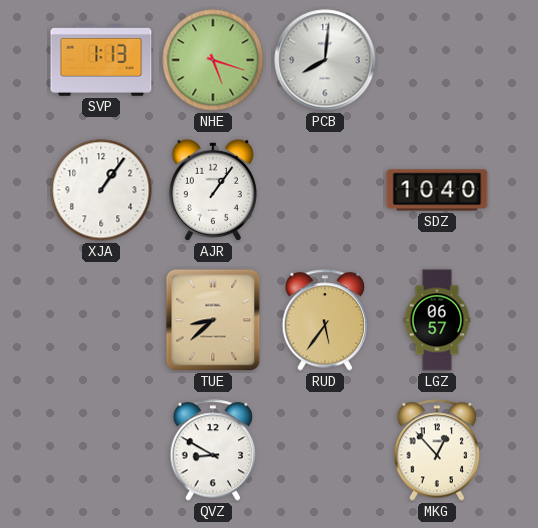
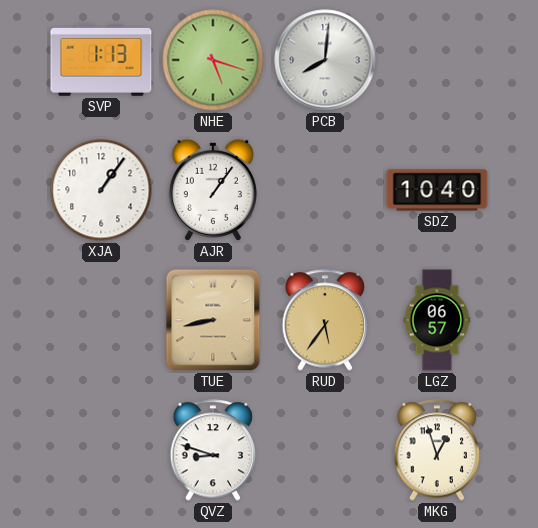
TUE: 8:38 -> 8:43 (213, 320)
QVZ: 8:50 -> 8:48 (213, 450)
MKG: 12:53 -> 12:57 (437, 450)
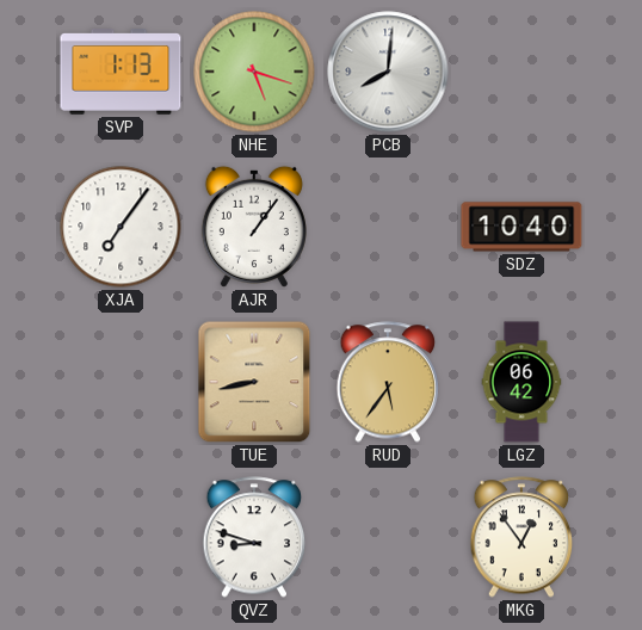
XJA: 1:06 -> 7:06 (121, 227)
LGZ: 06:57 -> 06:42 (521, 382)
MKG: 12:57 -> 12:54 (521, 537)
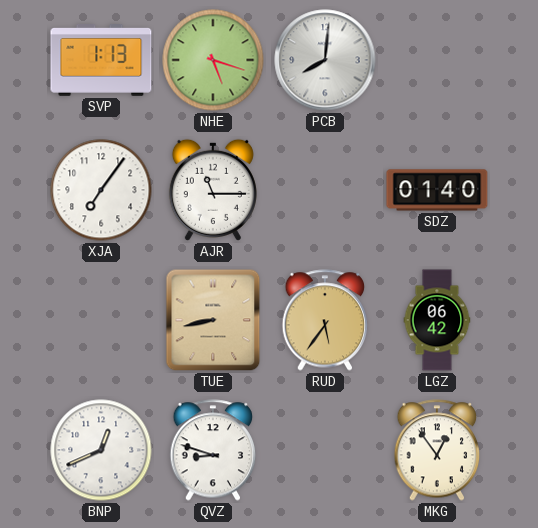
AJR: 1:06 -> 11:15 (213, 190)
SDZ: 10:40 -> 01:40 (437, 190)
BNP: none -> 12:41 (101, 450)
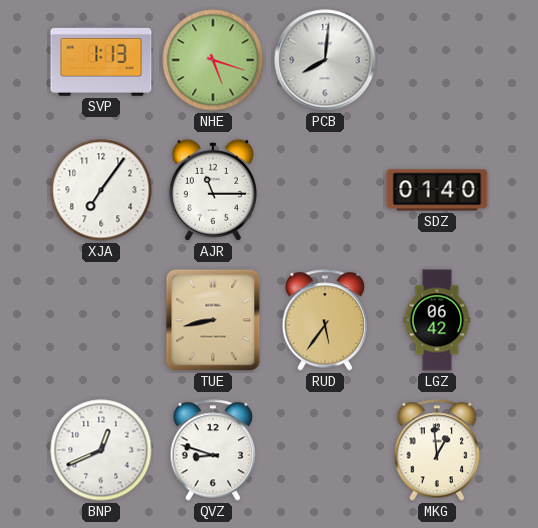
MKG: 12:54 -> 12:59 (437, 450)
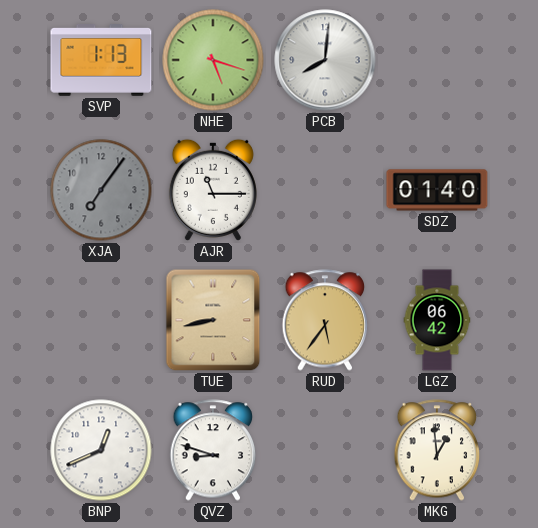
XJA dial: white -> grey (101, 190)
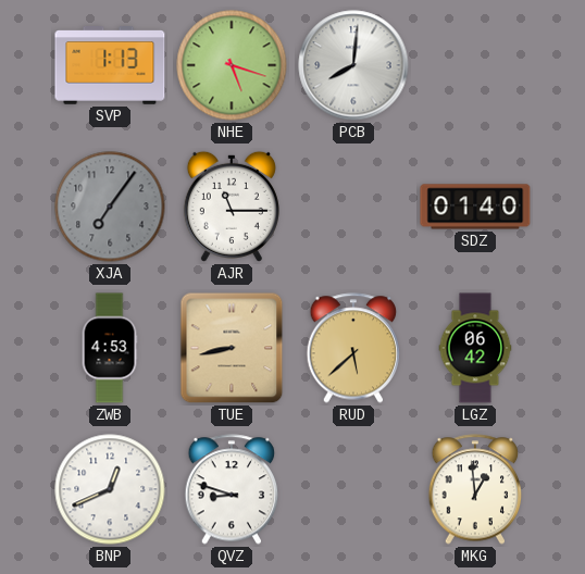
ZWB: none -> 4:53 (110, 348)
RUD: 5:36 -> 5:38 (353, 348)
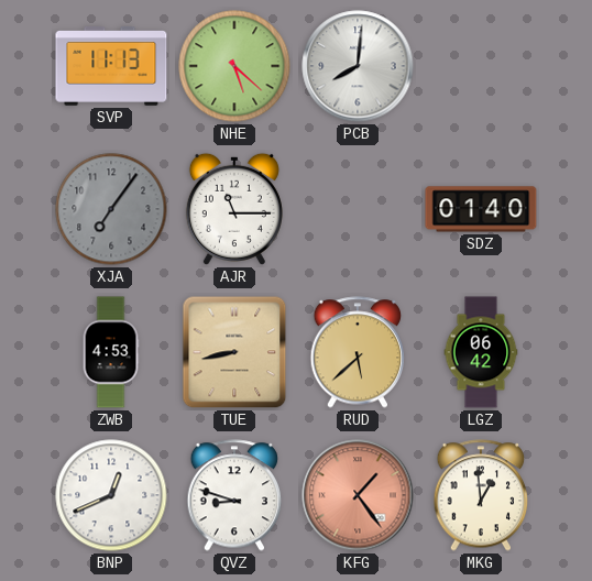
SVP: 1:13 -> 11:13 (111, 67)
NHE: 5:18 -> 5:22 (234, 66)
KFG: none -> 1:24 (358, 495)
